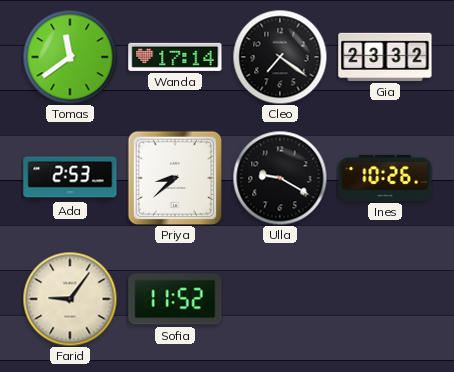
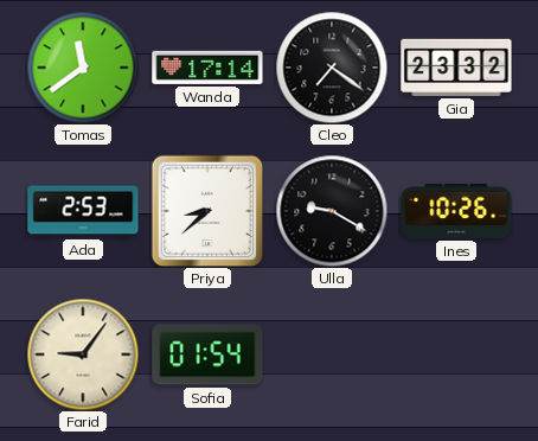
Sofia: 11:52 -> 01:54 (207, 354)
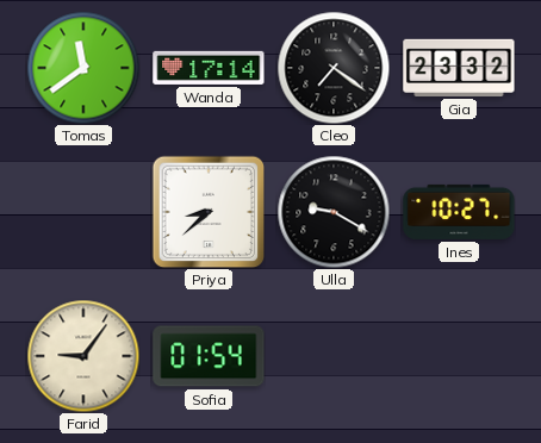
Ada: 2:53 -> none (83, 211)
Ines: 10:26 -> 10:27 (459, 212)
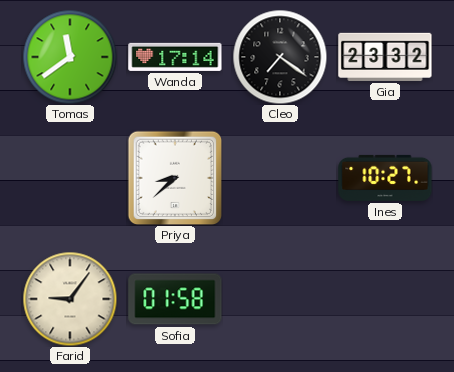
Ulla: 9:20 -> none (334, 212)
Sofia: 01:54 -> 01:58 (175, 299)
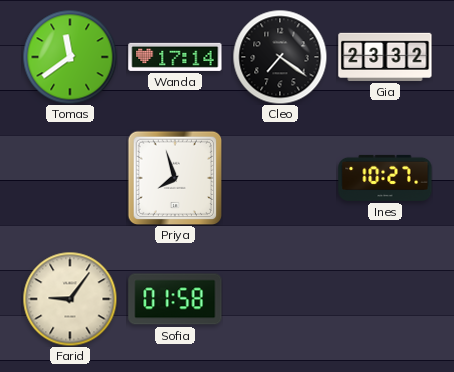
Priya: 8:38 -> 7:57 (175, 178)
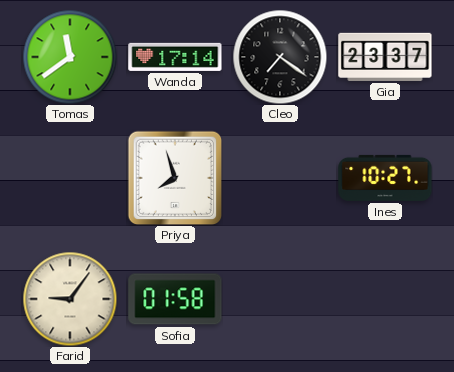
Gia: 23:32 -> 23:37 (385, 57)
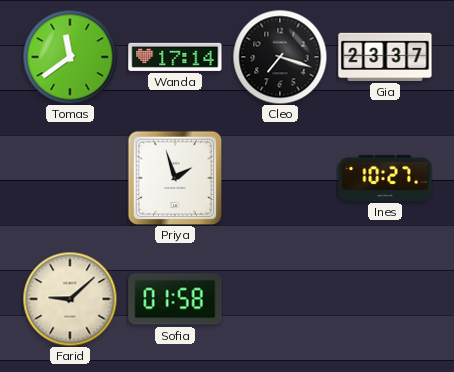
Cleo: 7:21 -> 7:18 (280, 57)
Priya: 7:57 -> 1:57 (175, 178)
Farid: 9:06 -> 9:08 (70, 299)
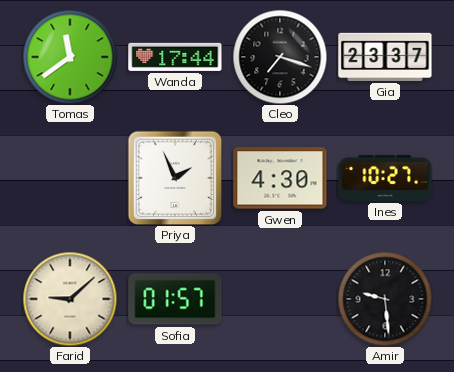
Wanda: 17:14 -> 17:44 (175, 57)
Priya: 1:57 -> 1:56 (175, 178)
Gwen: none -> 4:30 (280, 178)
Sofia: 01:58 -> 01:57 (175, 299)
Amir: none -> 9:29 (385, 299)
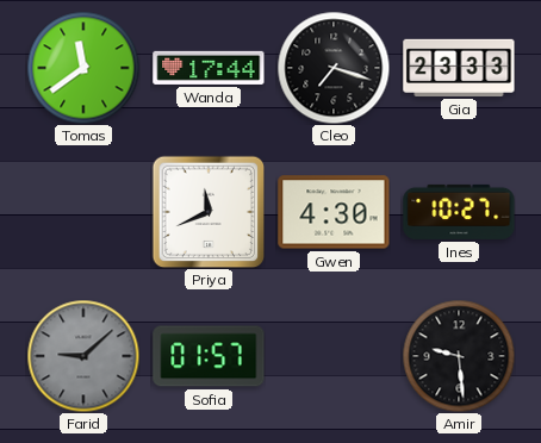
Gia: 23:37 -> 23:33 (459, 68)
Priya: 1:56 -> 11:41 (209, 212)
Farid dial: cream -> grey (83, 356)
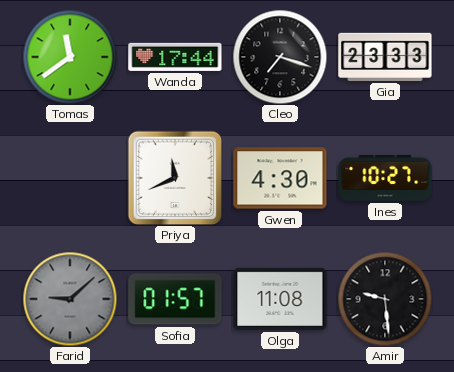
Olga: none -> 11:08 (280, 299)
